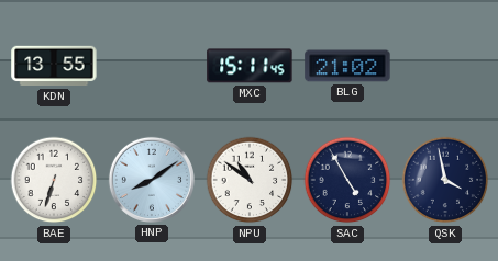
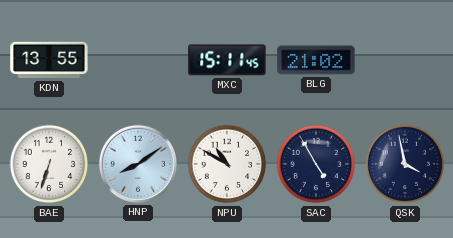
NPU: 10:51 -> 10:50 (227, 164)
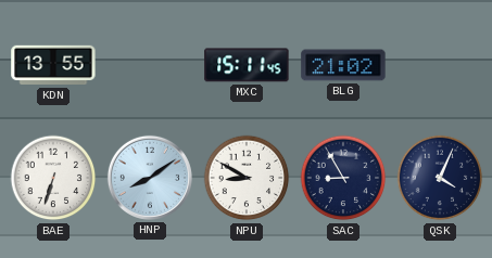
NPU: 10:50 -> 8:50 (247, 178)
SAC: 4:55 -> 8:55 (343, 178)
QSK: 3:58 -> 4:04 (440, 178)
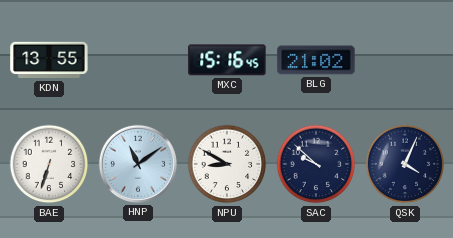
MXC: 15:11 -> 15:16 (227, 60)
HNP: 8:09 -> 11:09 (138, 164)
SAC: 8:55 -> 9:52 (316, 164)
